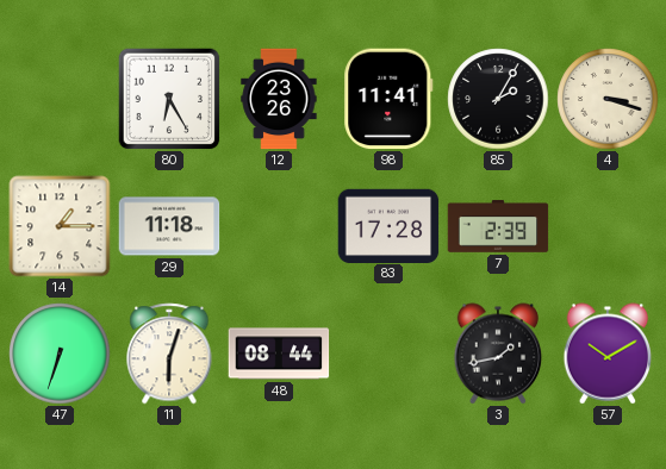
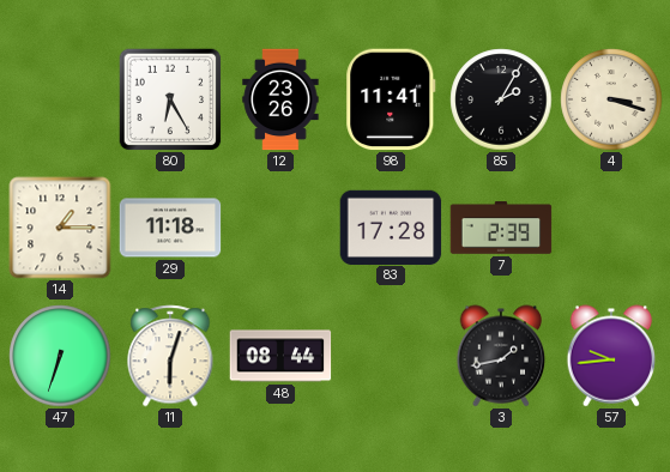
57: 10:10 -> 9:44 (611, 356)
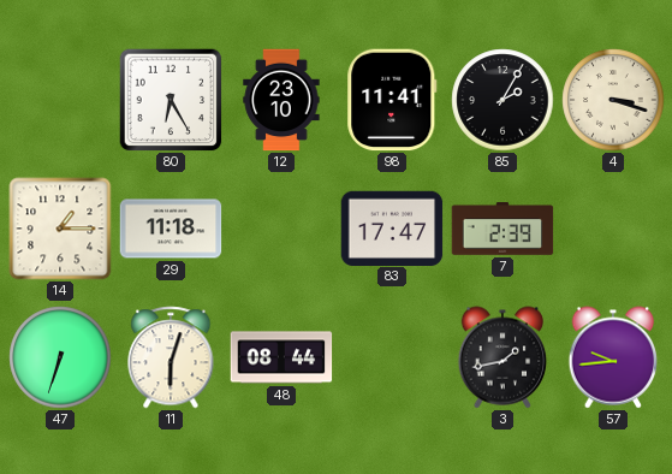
12: 23:26 -> 23:10 (281, 100)
83: 17:28 -> 17:47 (392, 227)
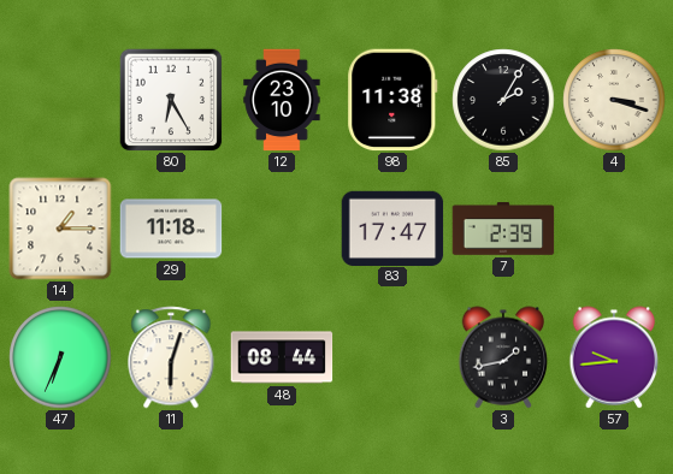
98: 11:41 -> 11:38 (392, 100)
47: 6:33 -> 6:34 (60, 357)
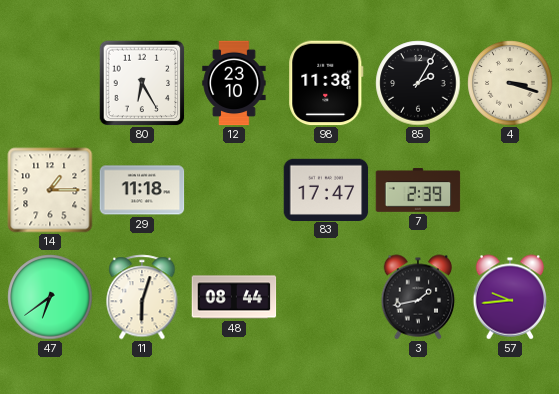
47: 6:34 -> 6:39 (50, 297)
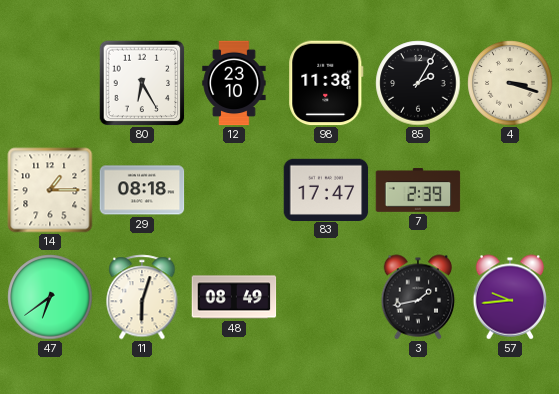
29: 11:18 -> 08:18 (142, 190)
48: 08:44 -> 08:49 (234, 297)
